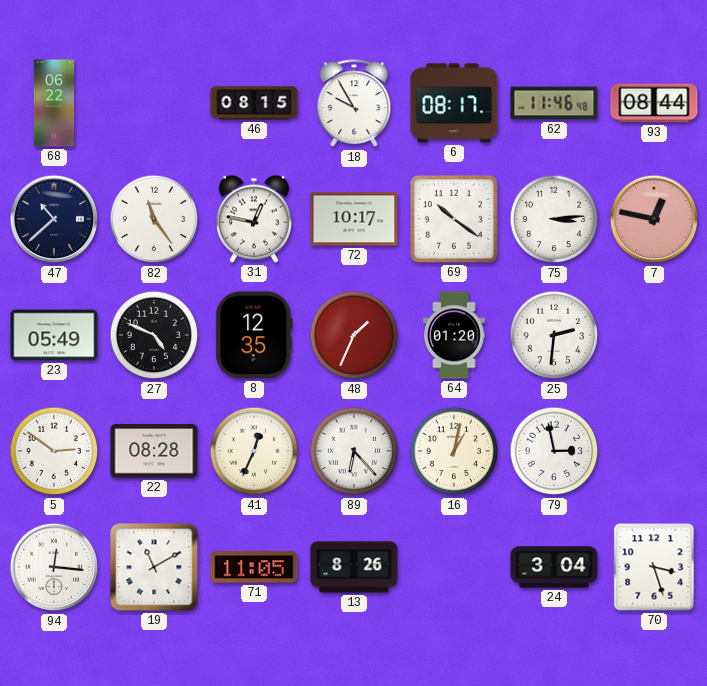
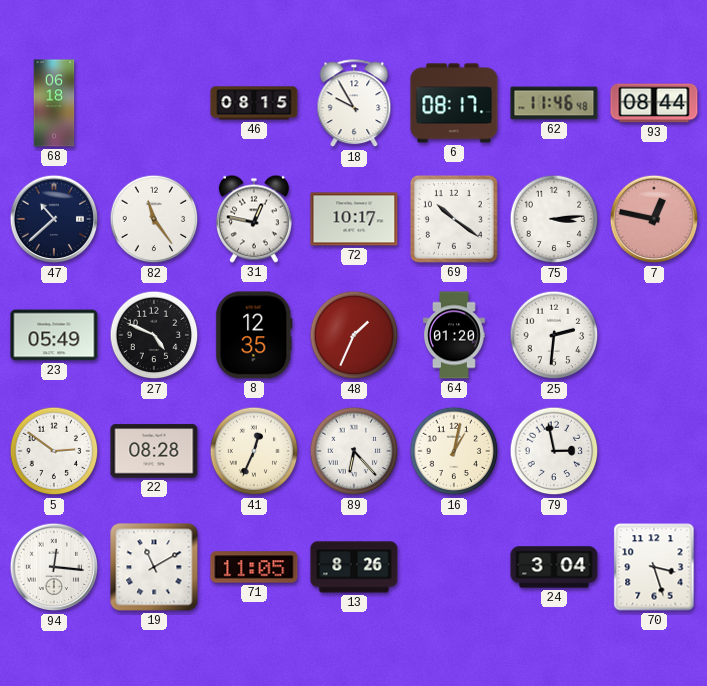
68: 06:22 -> 06:18 (54, 103)
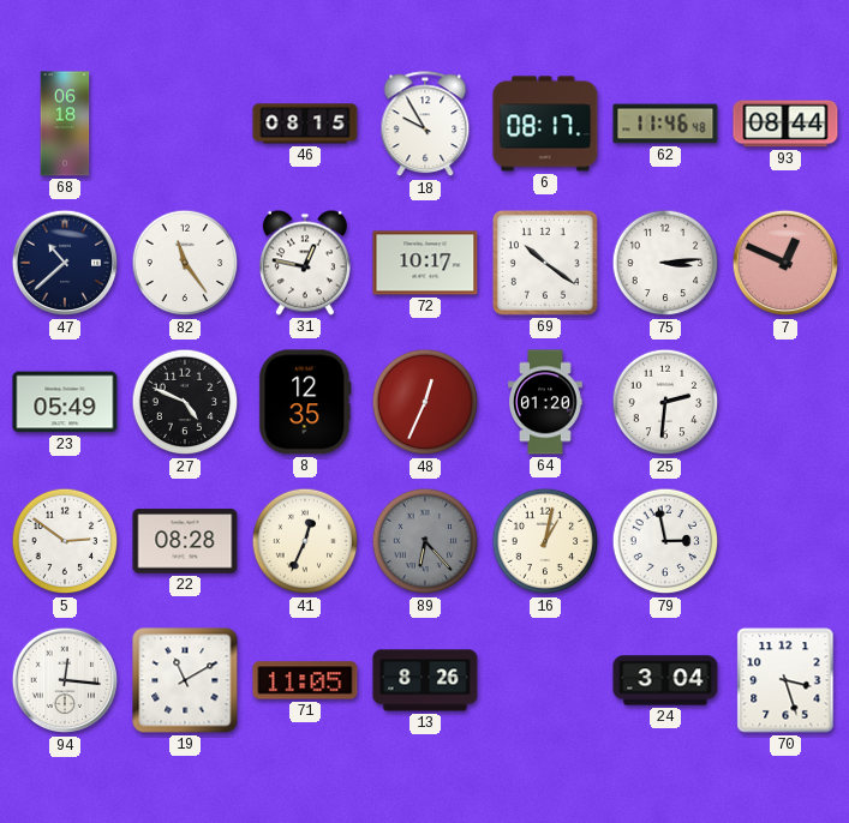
7: 12:47 -> 12:49 (785, 263)
48: 1:34 -> 12:34 (425, 402)
89 dial: white -> grey (425, 541)
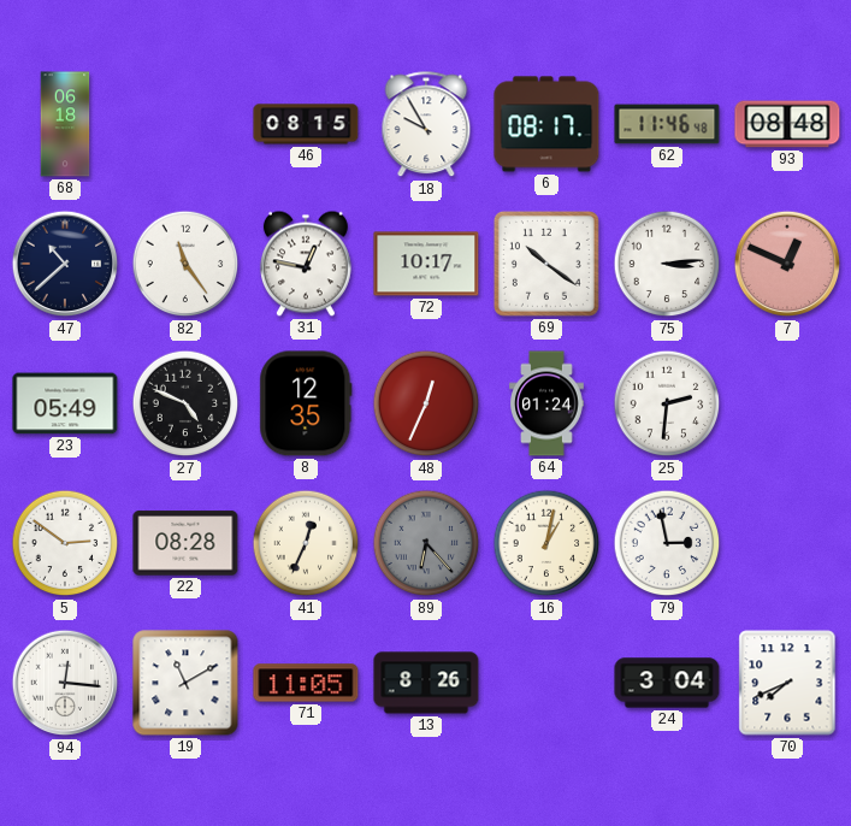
93: 08:44 -> 08:48 (787, 124)
64: 01:20 -> 01:24 (546, 403)
70: 3:27 -> 7:41 (787, 683)
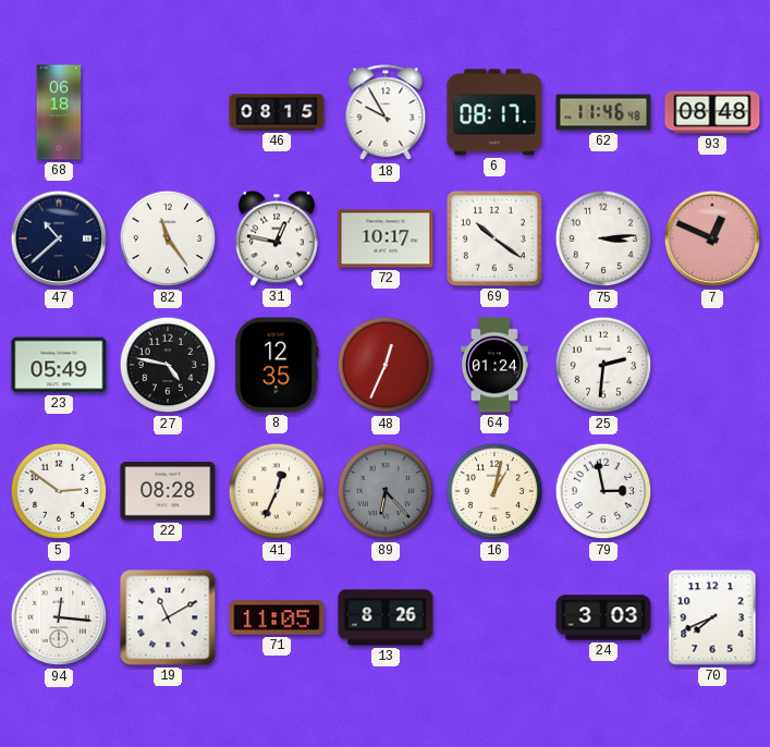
27: 4:49 -> 4:47 (168, 365)
24: 3:04 -> 3:03 (603, 617)
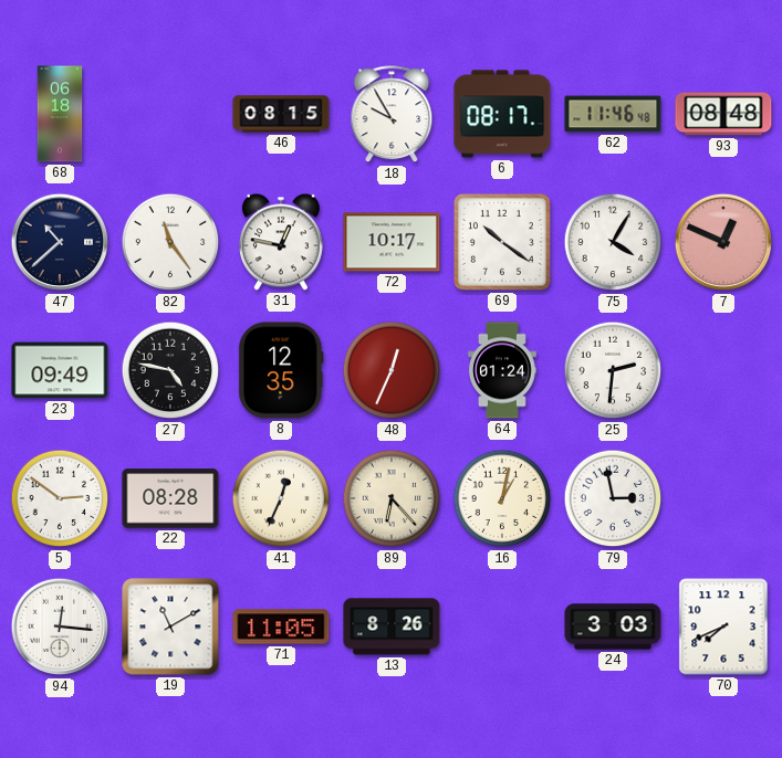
75: 3:14 -> 4:05 (613, 242)
23: 05:49 -> 09:49 (60, 370)
89 dial: grey -> cream (392, 498)
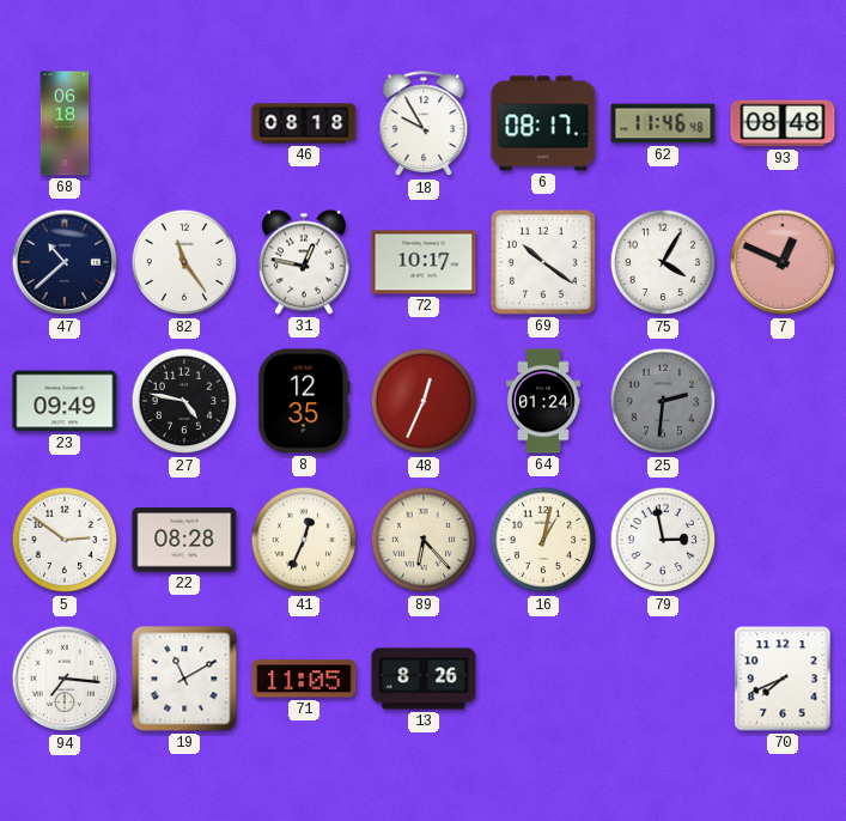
46: 08:15 -> 08:18 (304, 123)
25 dial: white -> grey (663, 401)
94: 12:16 -> 7:16 (65, 679)
24: 3:03 -> none (613, 627)
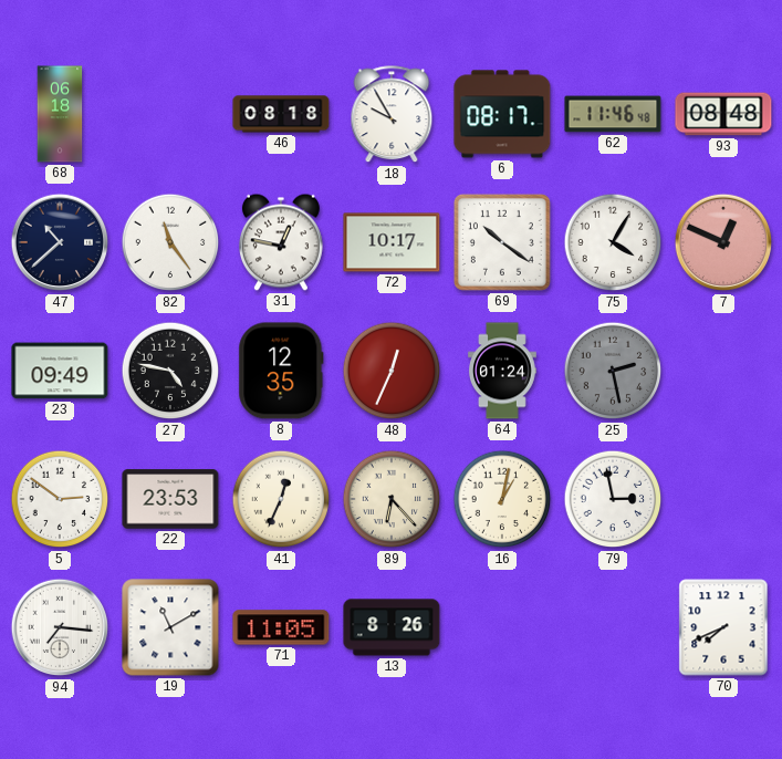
25: 2:31 -> 2:28 (613, 371)
22: 08:28 -> 23:53 (170, 499)
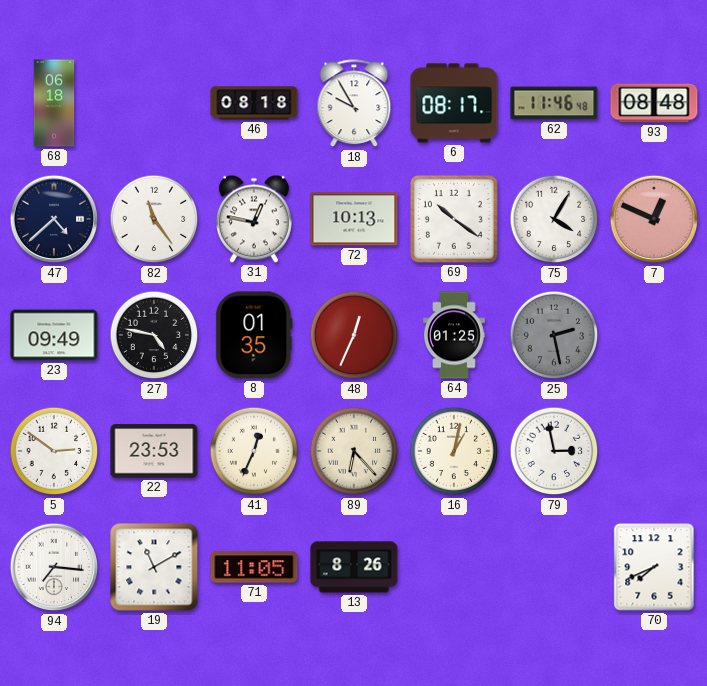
47: 10:38 -> 4:38 (54, 219)
72: 10:17 -> 10:13 (354, 219)
8: 12:35 -> 01:35 (254, 335)
64: 01:24 -> 01:25 (454, 335)
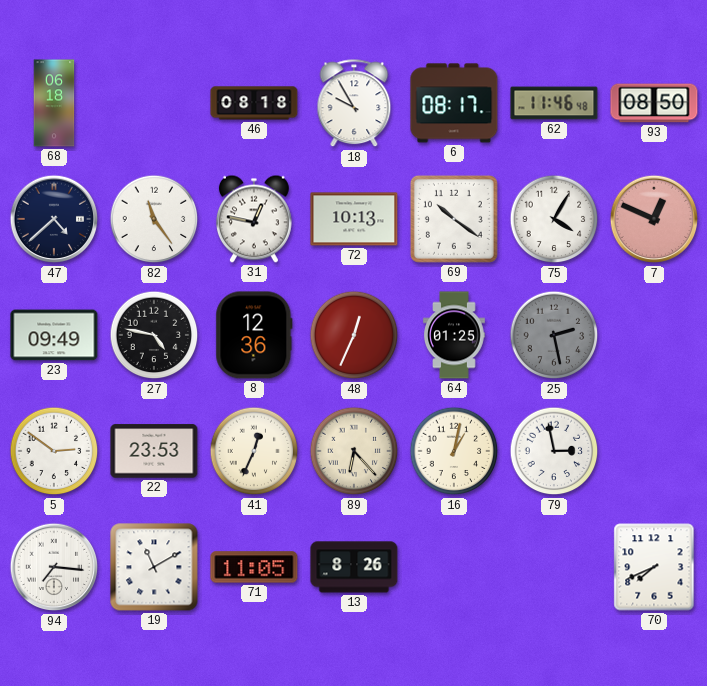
93: 08:48 -> 08:50 (654, 103)
8: 01:35 -> 12:36 (254, 335)
